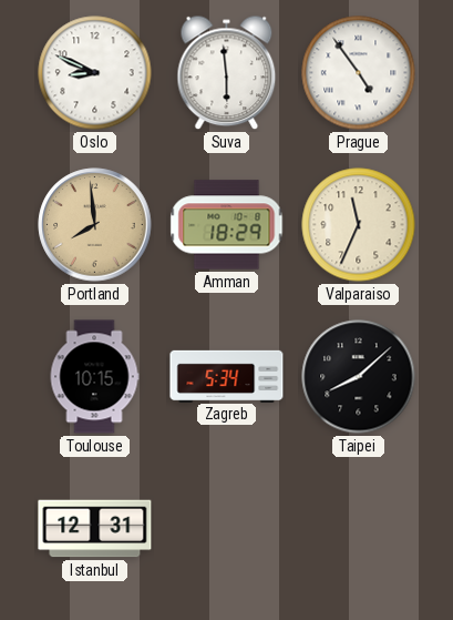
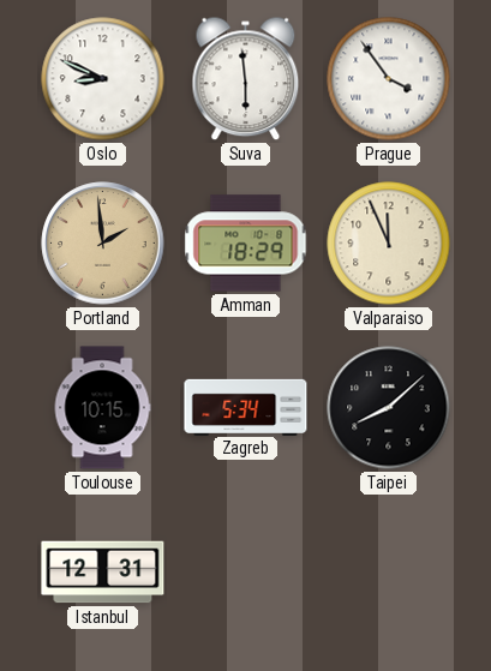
Prague: 4:54 -> 3:54 (389, 79)
Portland: 7:59 -> 1:59 (103, 244)
Valparaiso: 11:34 -> 11:56 (389, 244)
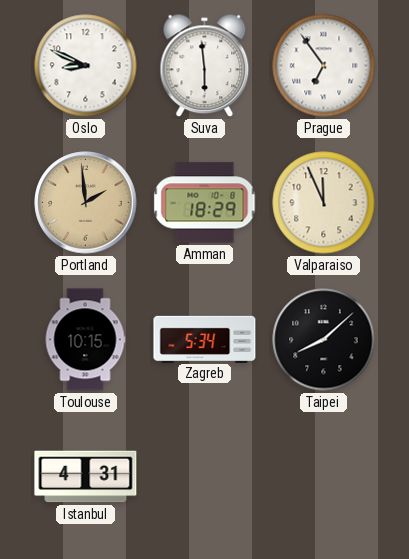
Prague: 3:54 -> 6:54 (324, 66)
Istanbul: 12:31 -> 4:31 (86, 477)
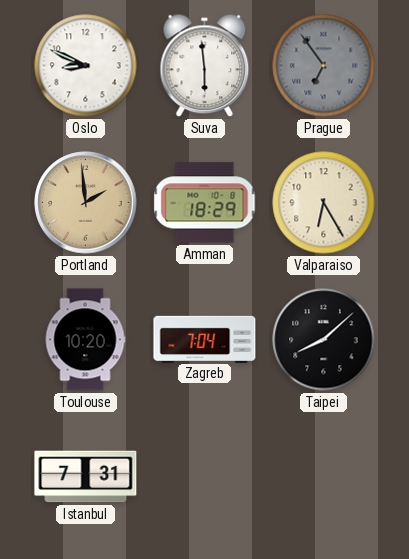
Prague dial: white -> grey (324, 66)
Valparaiso: 11:56 -> 6:25 (324, 203)
Toulouse: 10:15 -> 10:20 (85, 340)
Zagreb: 5:34 -> 7:04 (205, 339)
Istanbul: 4:31 -> 7:31 (86, 477)
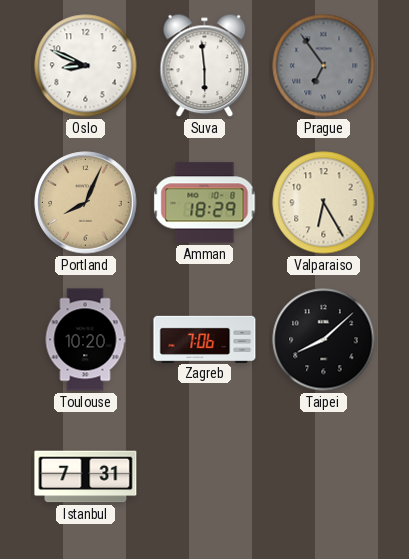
Portland: 1:59 -> 8:04 (86, 203)
Zagreb: 7:04 -> 7:06 (205, 339)
